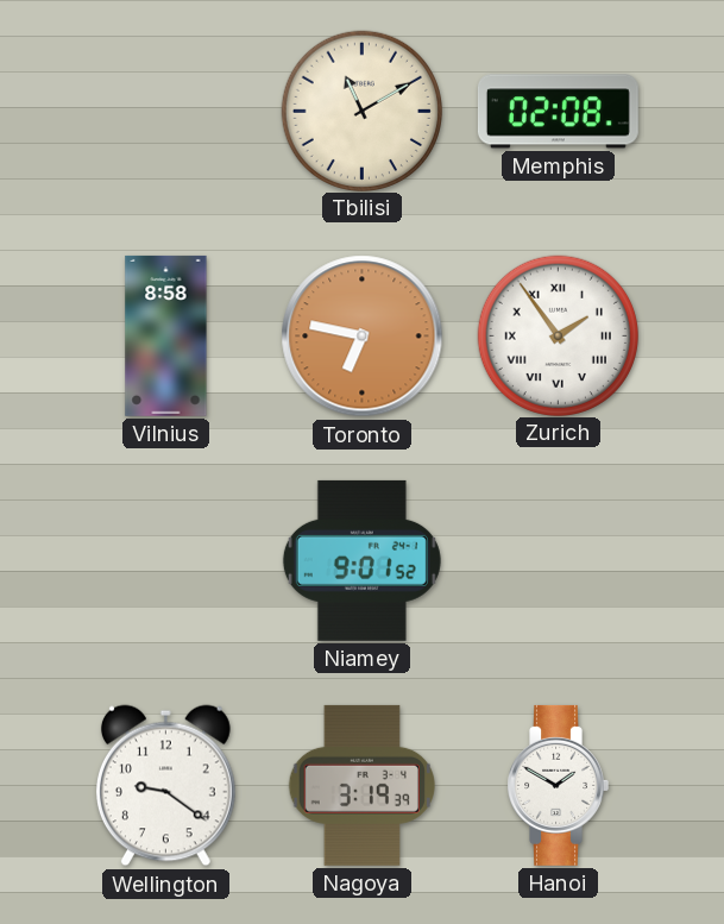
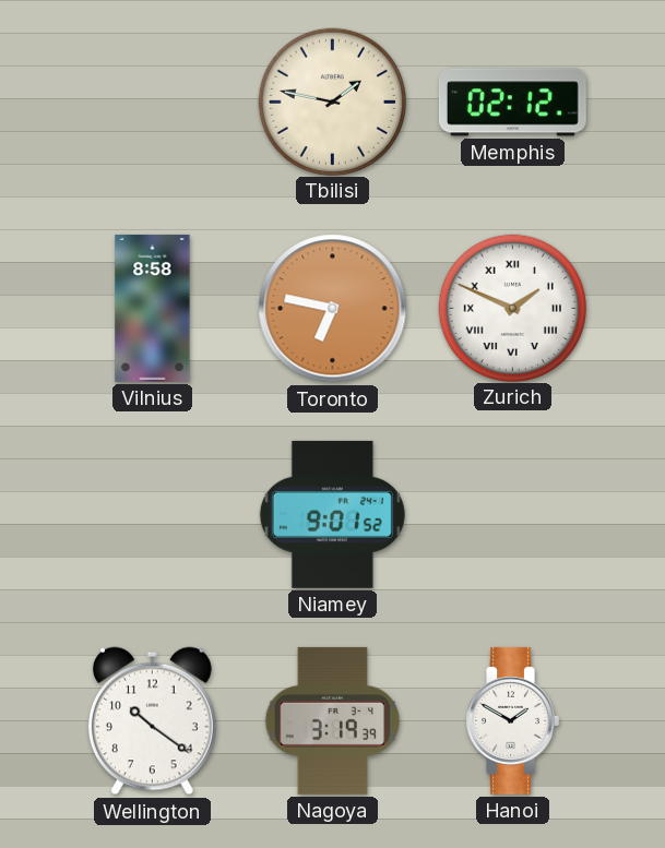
Tbilisi: 11:10 -> 1:47 (332, 101)
Memphis: 02:08 -> 02:12 (512, 103)
Zurich: 1:54 -> 1:49 (512, 308)
Wellington: 9:21 -> 10:21 (152, 721)
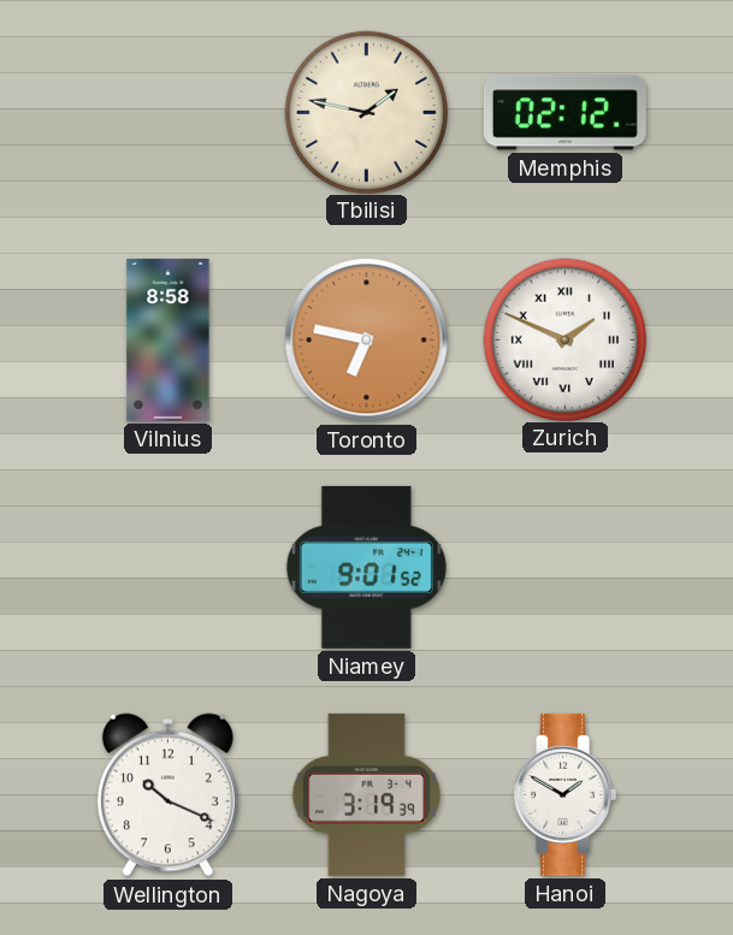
Wellington: 10:21 -> 10:19 (167, 795)
